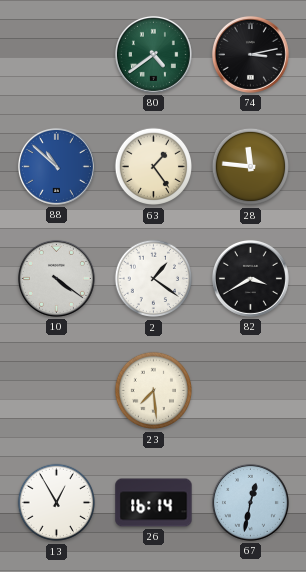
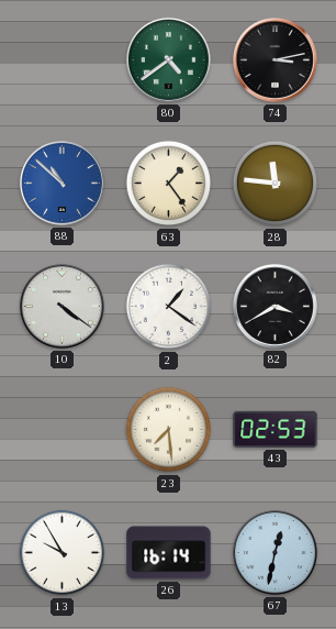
43: none -> 02:53 (276, 429)
13: 12:55 -> 9:55 (63, 553)
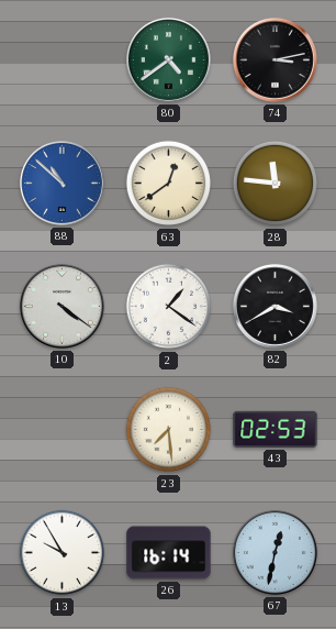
63: 1:24 -> 12:39 (169, 184)
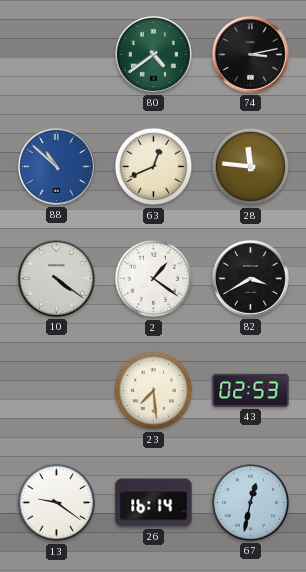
63: 12:39 -> 12:41 (154, 167)
13: 9:55 -> 9:21 (57, 503)
